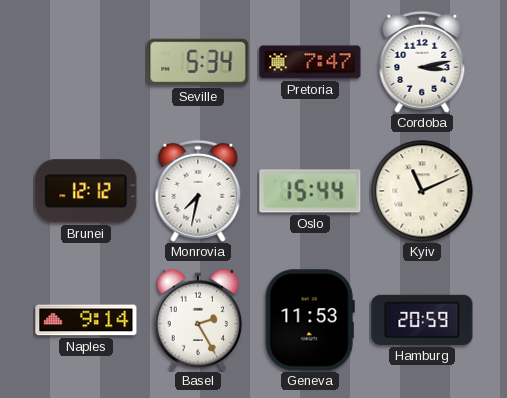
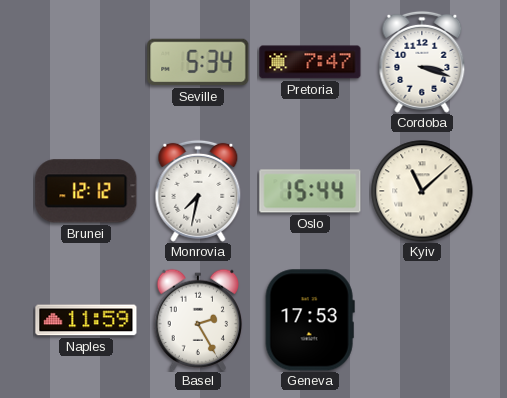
Cordoba: 3:13 -> 3:18 (422, 62)
Kyiv: 11:11 -> 11:08 (422, 191)
Naples: 9:14 -> 11:59 (86, 320)
Geneva: 11:53 -> 17:53 (310, 320)
Hamburg: 20:59 -> none (422, 320)
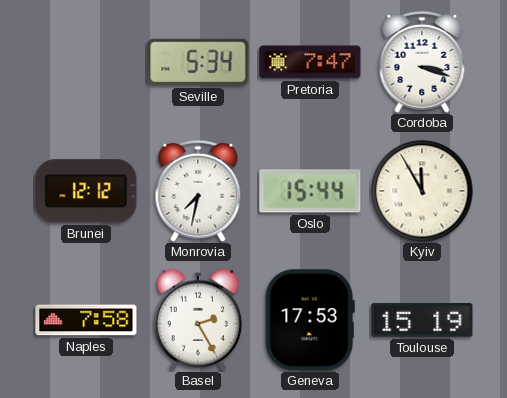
Kyiv: 11:08 -> 11:55 (422, 191)
Naples: 11:59 -> 7:58 (86, 320)
Toulouse: none -> 15:19 (422, 320)
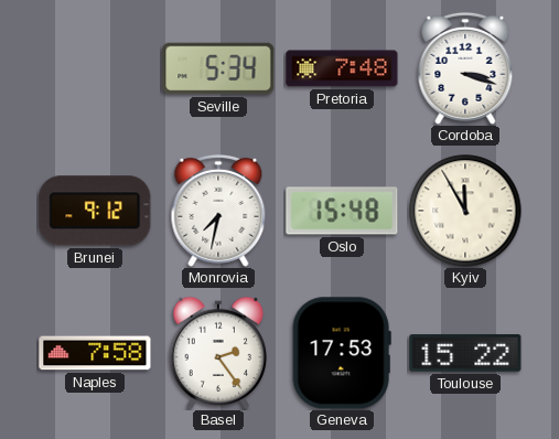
Pretoria: 7:47 -> 7:48 (342, 68)
Brunei: 12:12 -> 9:12 (95, 211)
Oslo: 15:44 -> 15:48 (342, 211)
Basel: 2:25 -> 2:24 (218, 353)
Toulouse: 15:19 -> 15:22 (465, 353)
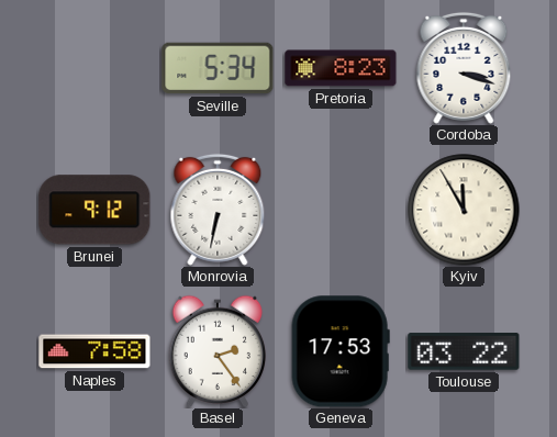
Pretoria: 7:48 -> 8:23 (341, 68)
Monrovia: 7:32 -> 6:32 (218, 210)
Oslo: 15:48 -> none (342, 211)
Toulouse: 15:22 -> 03:22 (464, 351)
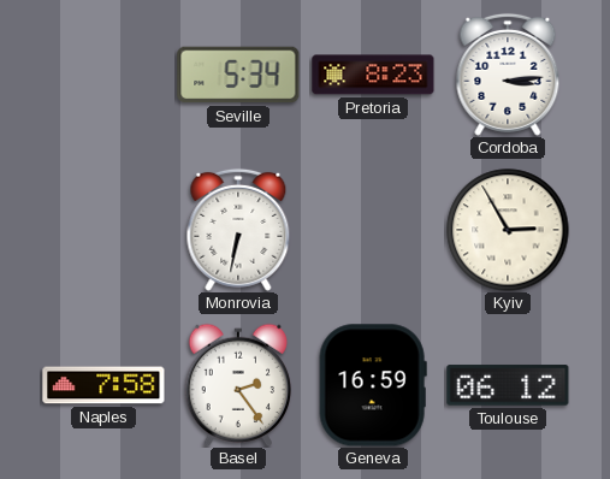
Cordoba: 3:18 -> 3:14 (508, 75)
Brunei: 9:12 -> none (94, 210)
Kyiv: 11:55 -> 2:55 (508, 230)
Geneva: 17:53 -> 16:59 (373, 385)
Toulouse: 03:22 -> 06:12 (508, 385)
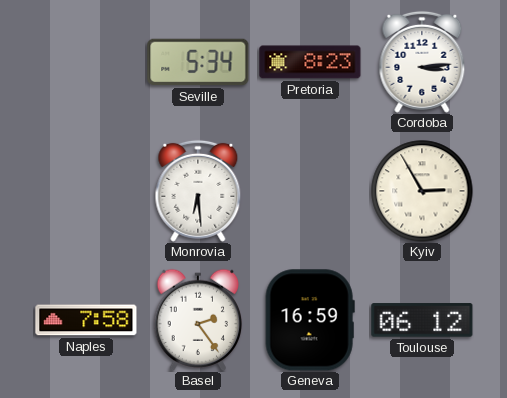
Monrovia: 6:32 -> 6:29 (198, 191)
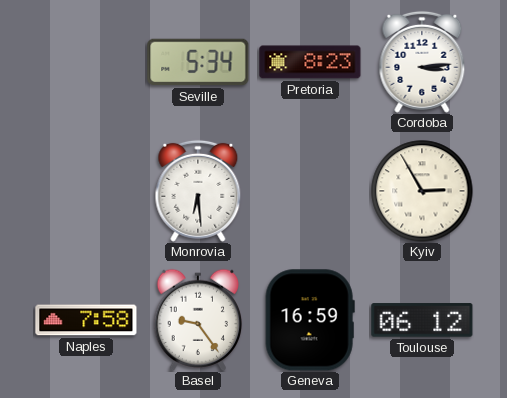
Basel: 2:24 -> 9:24 (198, 320)
